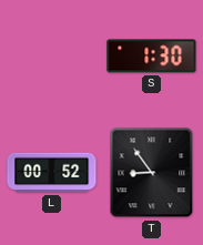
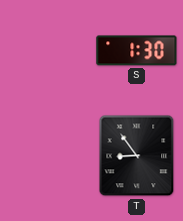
L: 00:52 -> none (52, 173)
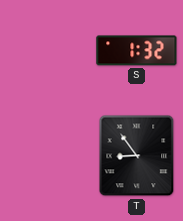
S: 1:30 -> 1:32 (137, 51)
